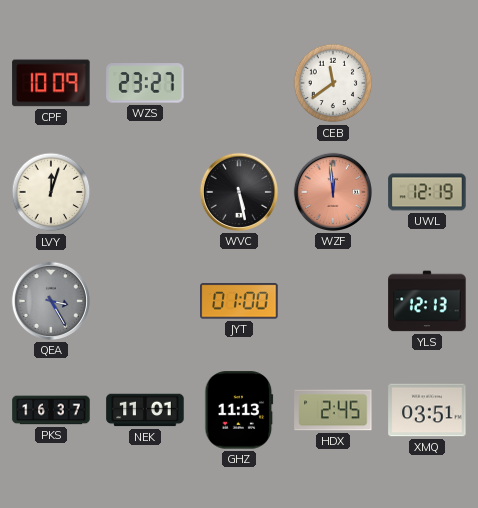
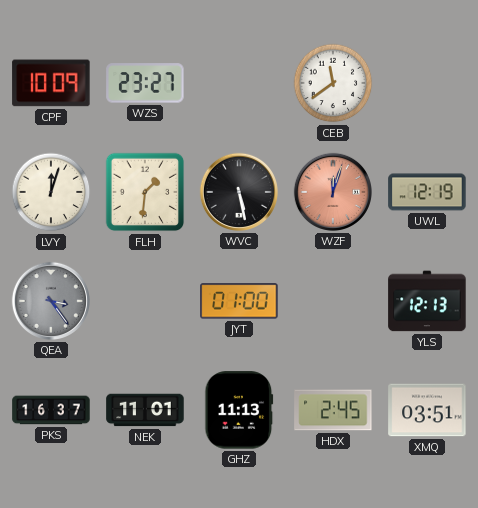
FLH: none -> 1:31 (145, 192)
WZF: 11:59 -> 12:03 (333, 192)
QEA: 3:25 -> 3:24 (51, 301)
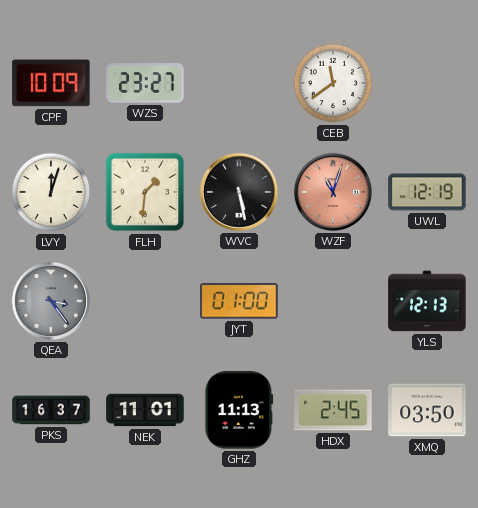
WZF: 12:03 -> 11:03 (333, 192)
XMQ: 03:51 -> 03:50 (427, 410)
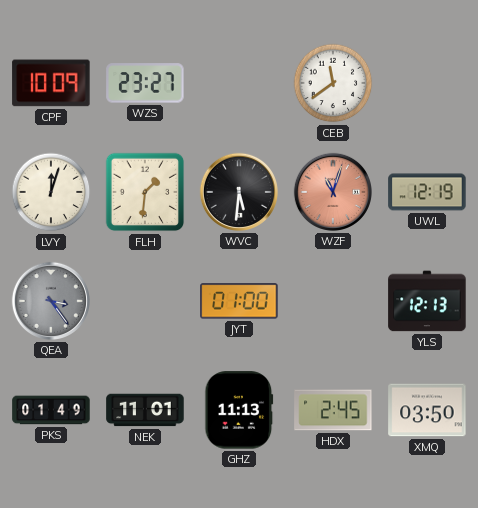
WVC: 5:28 -> 5:31 (239, 192)
PKS: 16:37 -> 01:49 (51, 410)
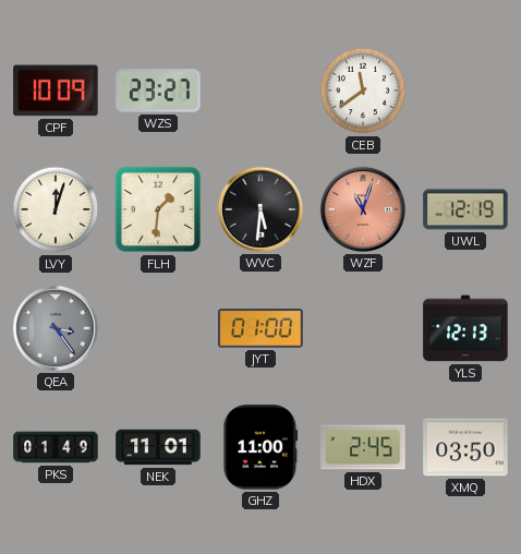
GHZ: 11:13 -> 11:00 (260, 447)
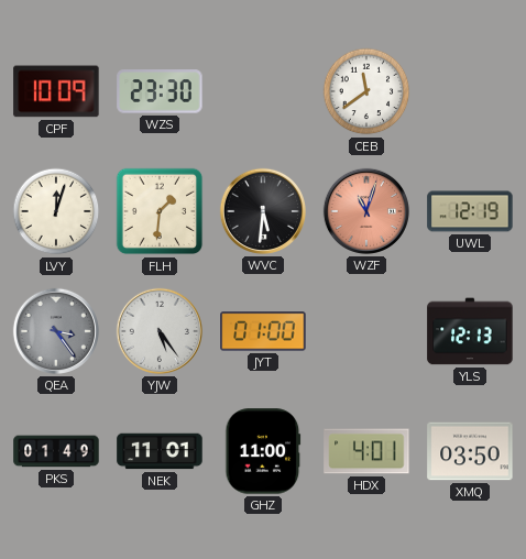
WZS: 23:27 -> 23:30 (160, 91)
YJW: none -> 5:24 (160, 331)
HDX: 2:45 -> 4:01 (366, 451)
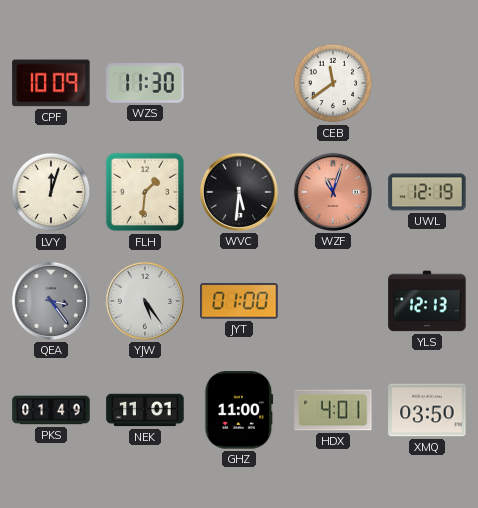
WZS: 23:30 -> 11:30 (145, 83)
